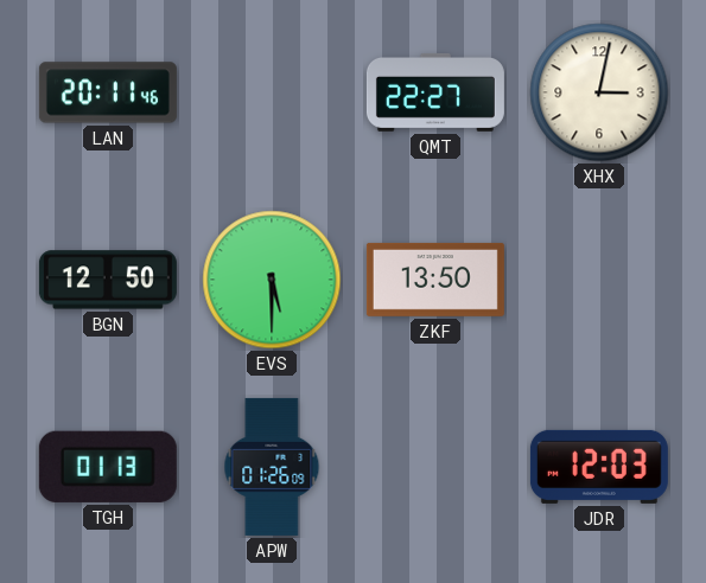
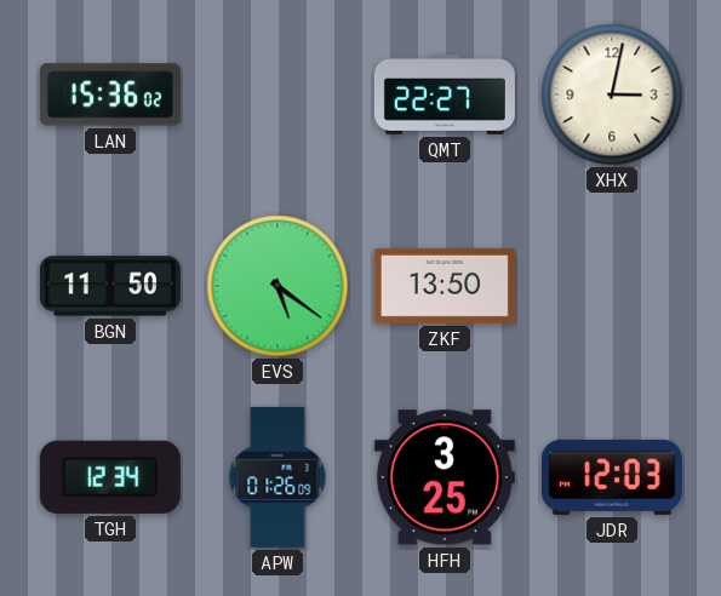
LAN: 20:11 -> 15:36 (110, 94)
BGN: 12:50 -> 11:50 (110, 286)
EVS: 5:30 -> 5:21 (277, 286)
TGH: 01:13 -> 12:34 (110, 477)
HFH: none -> 3:25 (445, 477)
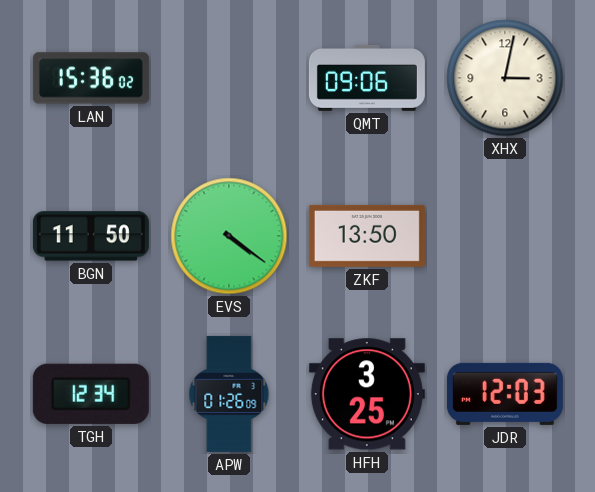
QMT: 22:27 -> 09:06 (367, 78)
EVS: 5:21 -> 4:21 (229, 236)
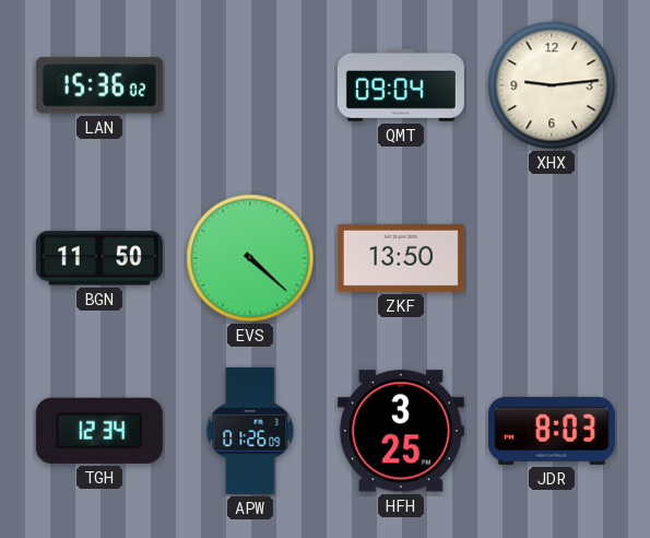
QMT: 09:06 -> 09:04 (401, 85)
XHX: 3:02 -> 9:14 (552, 85)
EVS: 4:21 -> 4:22 (250, 258)
JDR: 12:03 -> 8:03 (552, 431)
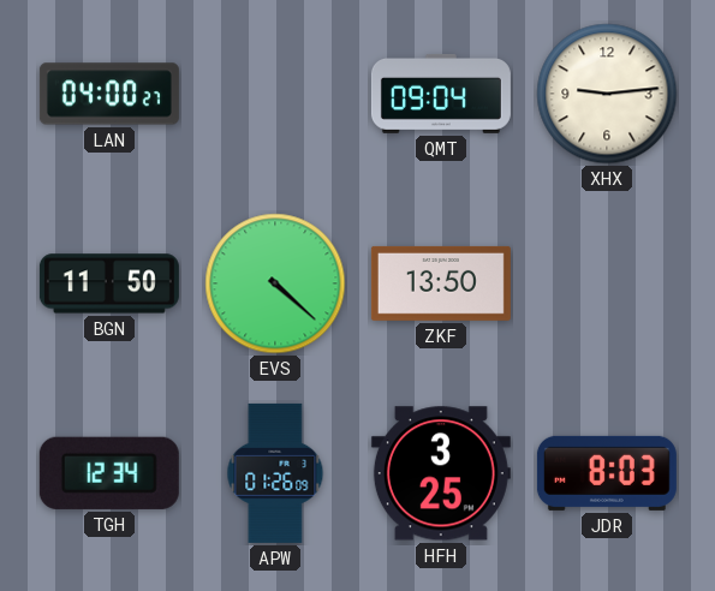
LAN: 15:36 -> 04:00 (109, 94)
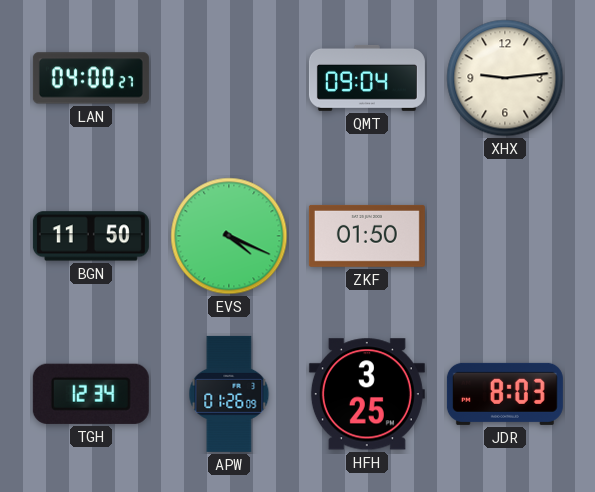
EVS: 4:22 -> 4:19 (229, 236)
ZKF: 13:50 -> 01:50 (367, 236)
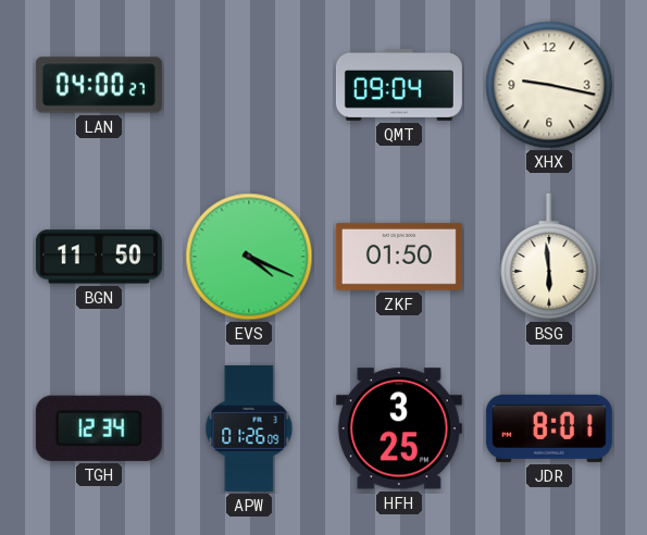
XHX: 9:14 -> 9:17 (549, 85)
BSG: none -> 5:59 (549, 257)
JDR: 8:03 -> 8:01 (549, 428)
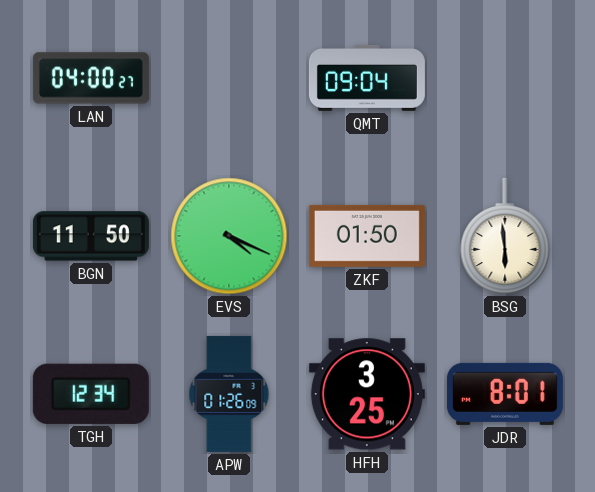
XHX: 9:17 -> none (549, 85)
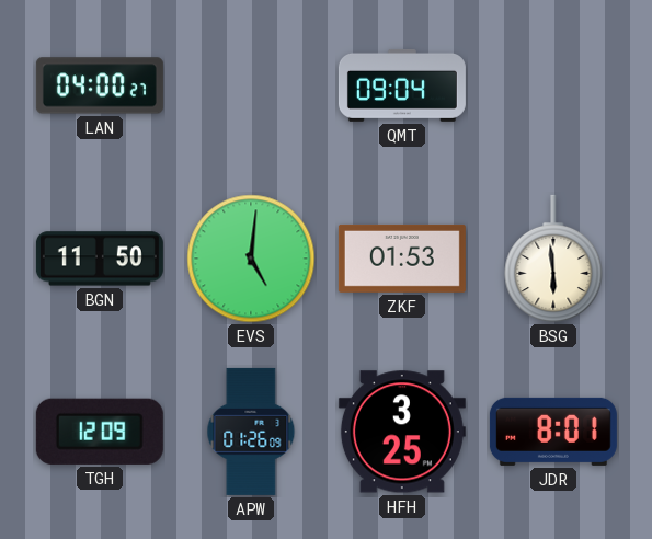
EVS: 4:19 -> 5:01 (251, 259)
ZKF: 01:50 -> 01:53 (402, 259)
TGH: 12:34 -> 12:09 (100, 432)
